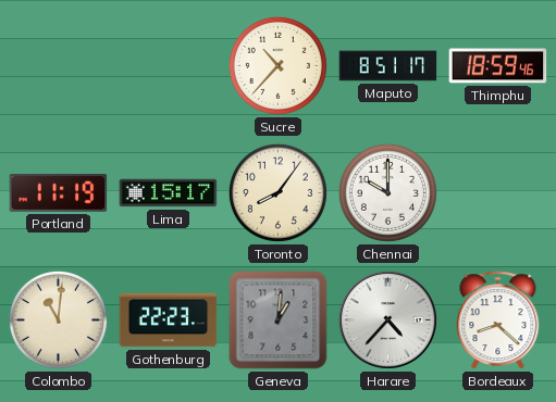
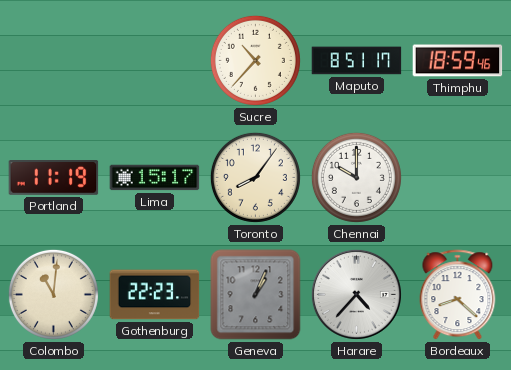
Geneva: 1:01 -> 1:04 (256, 295)
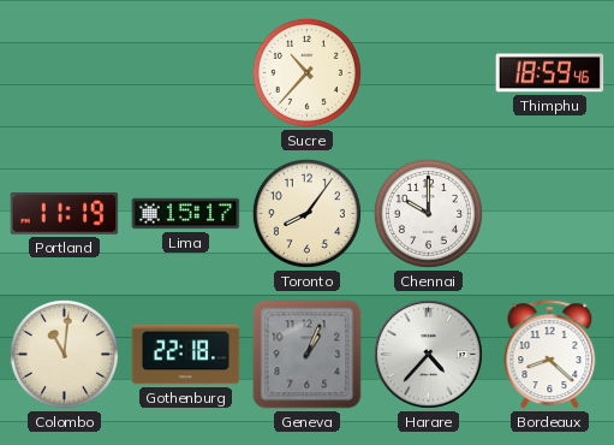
Maputo: 8:51 -> none (357, 61)
Gothenburg: 22:23 -> 22:18 (186, 355)
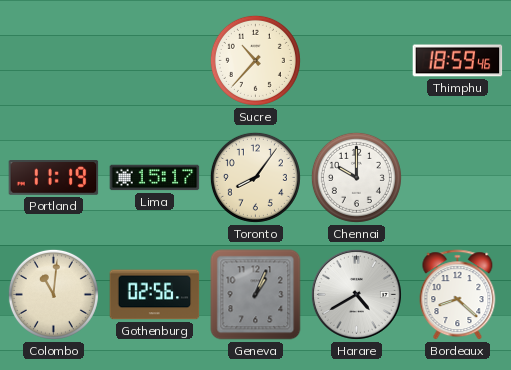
Gothenburg: 22:18 -> 02:56 (155, 295)
Harare: 4:37 -> 4:40 (356, 294)
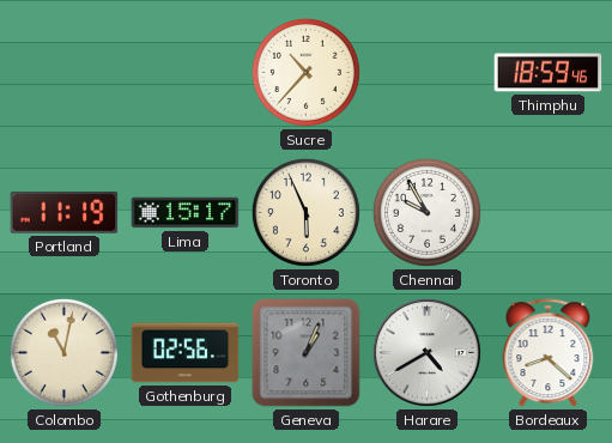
Toronto: 8:06 -> 5:56 (305, 212)
Chennai: 10:00 -> 9:55 (426, 212)
Colombo: 11:01 -> 11:02 (63, 352)
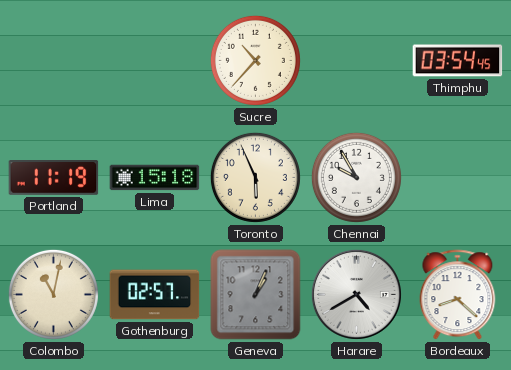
Thimphu: 18:59 -> 03:54 (458, 61)
Lima: 15:17 -> 15:18 (155, 178)
Gothenburg: 02:56 -> 02:57 (155, 295)
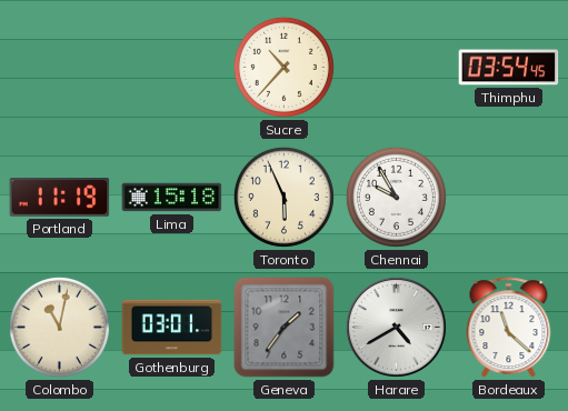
Gothenburg: 02:57 -> 03:01 (172, 328)
Geneva: 1:04 -> 1:36 (285, 328)
Bordeaux: 8:22 -> 11:22 (509, 328)
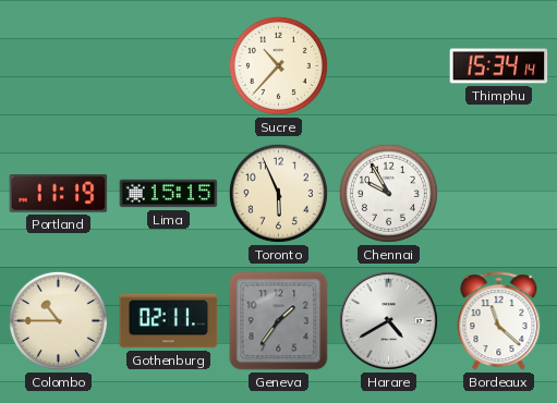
Thimphu: 03:54 -> 15:34 (499, 66)
Lima: 15:18 -> 15:15 (169, 194)
Colombo: 11:02 -> 10:45 (58, 320)
Gothenburg: 03:01 -> 02:11 (169, 321)
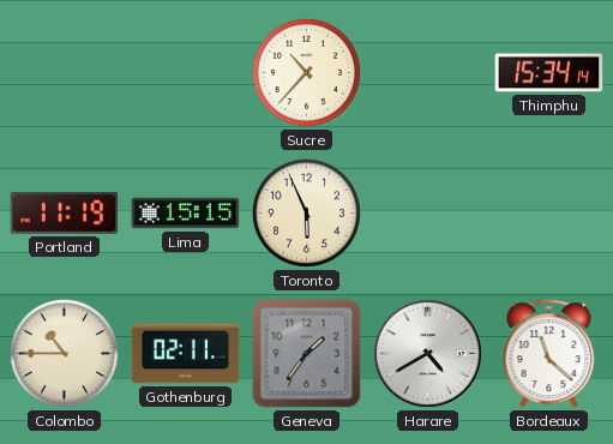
Chennai: 9:55 -> none (388, 193)
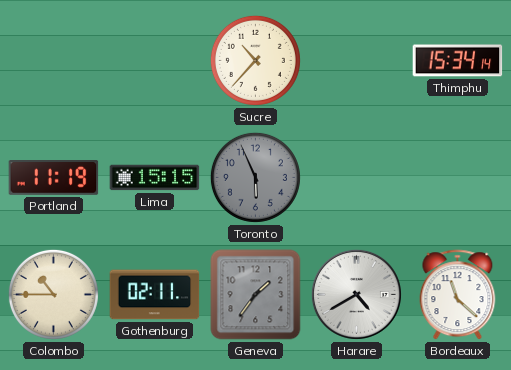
Toronto dial: cream -> grey (255, 177)
